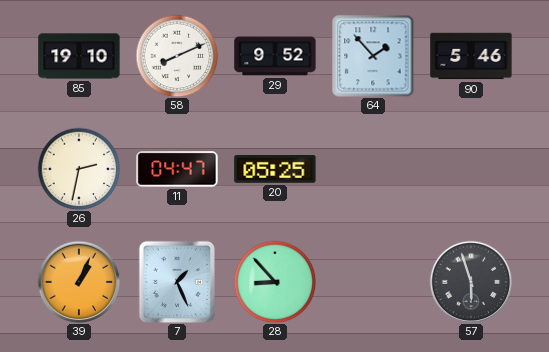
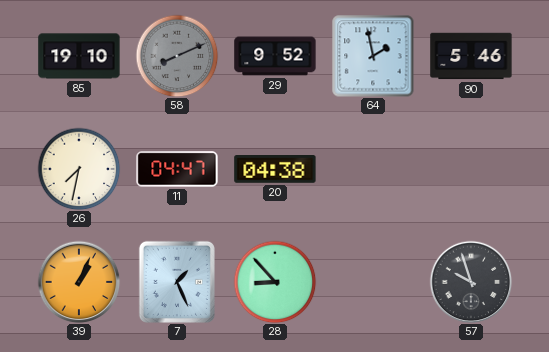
58 dial: white -> grey (177, 56)
64: 1:53 -> 1:58 (373, 56)
26: 2:32 -> 7:32 (79, 169)
20: 05:25 -> 04:38 (275, 170)
57: 5:57 -> 9:57 (471, 282)
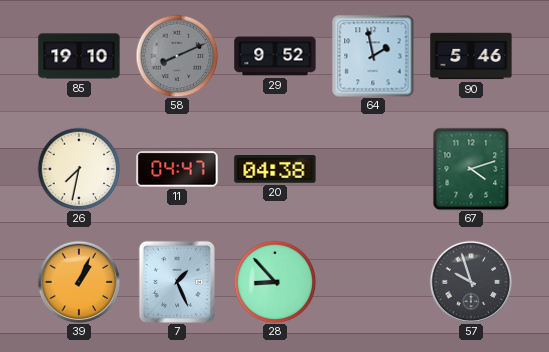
67: none -> 4:12 (471, 169)
